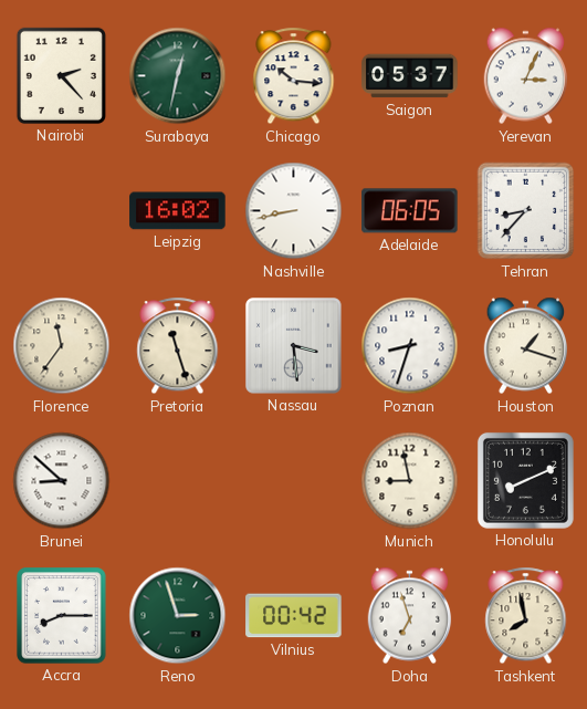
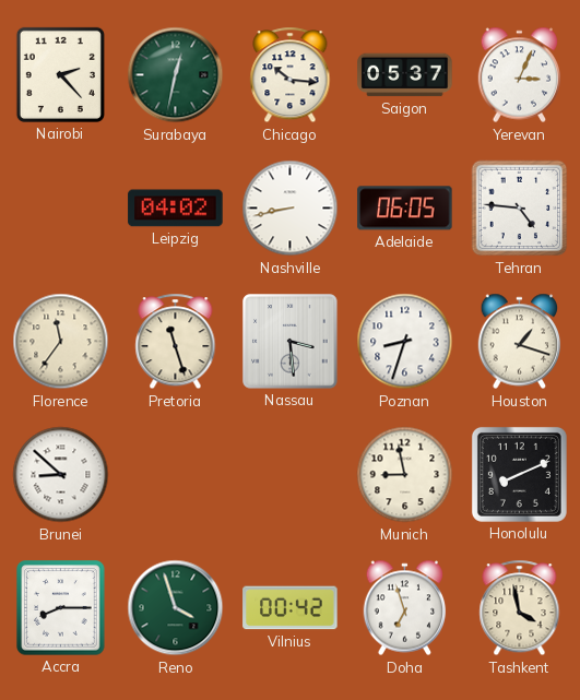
Leipzig: 16:02 -> 04:02 (176, 209)
Tehran: 8:37 -> 4:46 (520, 209)
Reno: 2:57 -> 3:57 (176, 608)
Tashkent: 7:58 -> 3:58 (520, 608)
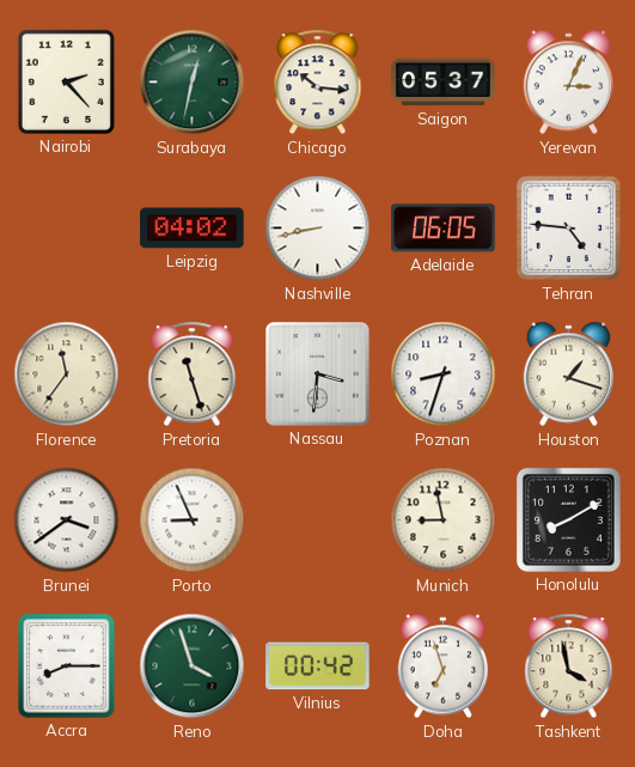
Nassau: 3:29 -> 3:31 (318, 375)
Brunei: 8:52 -> 3:39 (67, 521)
Porto: none -> 8:56 (193, 521)
Honolulu: 8:11 -> 8:10 (568, 519)
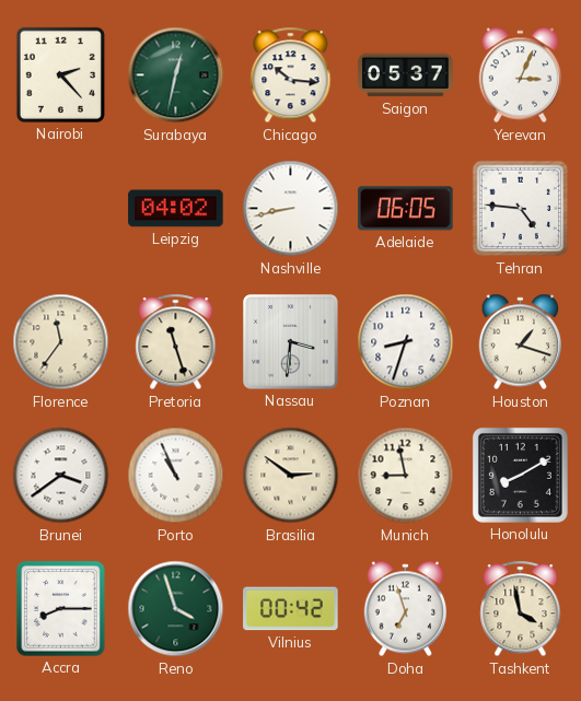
Porto: 8:56 -> 10:56 (176, 476)
Brasilia: none -> 2:51 (291, 476)
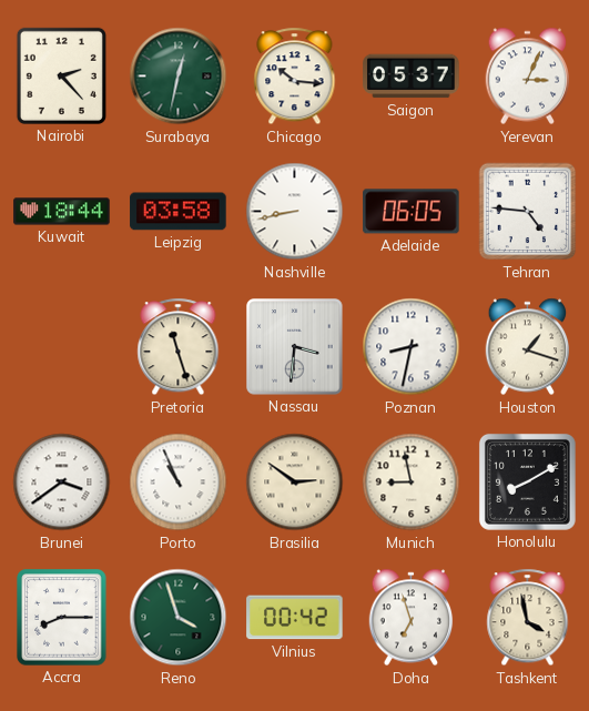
Kuwait: none -> 18:44 (62, 212)
Leipzig: 04:02 -> 03:58 (179, 212)
Florence: 11:36 -> none (61, 342)
Poznan: 8:33 -> 8:32 (412, 347)
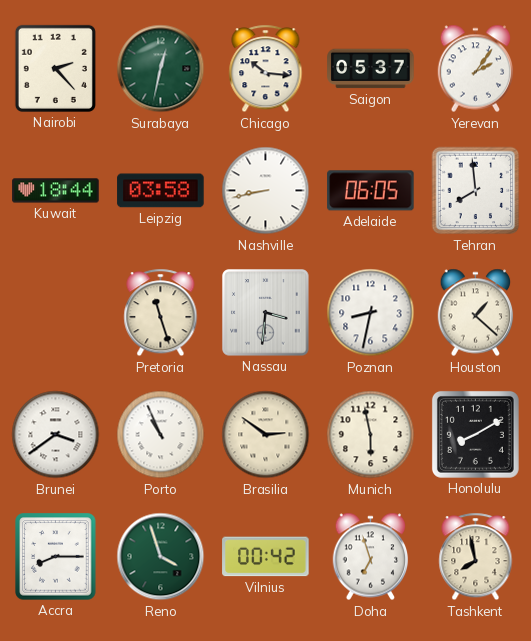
Yerevan: 3:04 -> 2:06 (476, 69)
Tehran: 4:46 -> 7:59 (476, 191)
Houston: 1:18 -> 1:22 (476, 313)
Munich: 8:58 -> 5:58 (371, 435)
Tashkent: 3:58 -> 7:58 (476, 557)
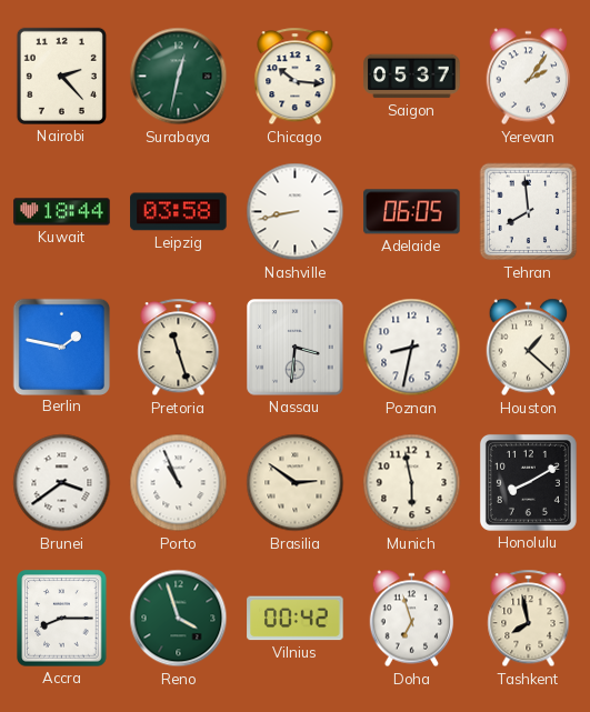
Berlin: none -> 1:47 (61, 347)
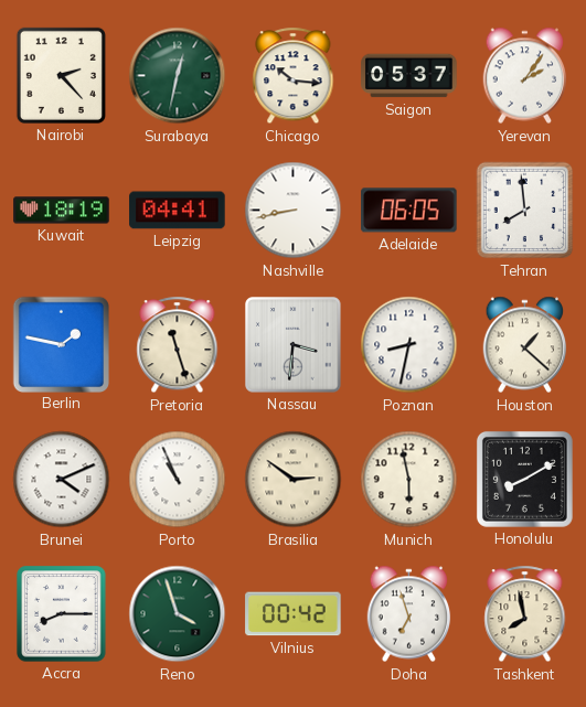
Kuwait: 18:44 -> 18:19 (62, 211)
Leipzig: 03:58 -> 04:41 (178, 211)
Brunei: 3:39 -> 4:11 (62, 480)
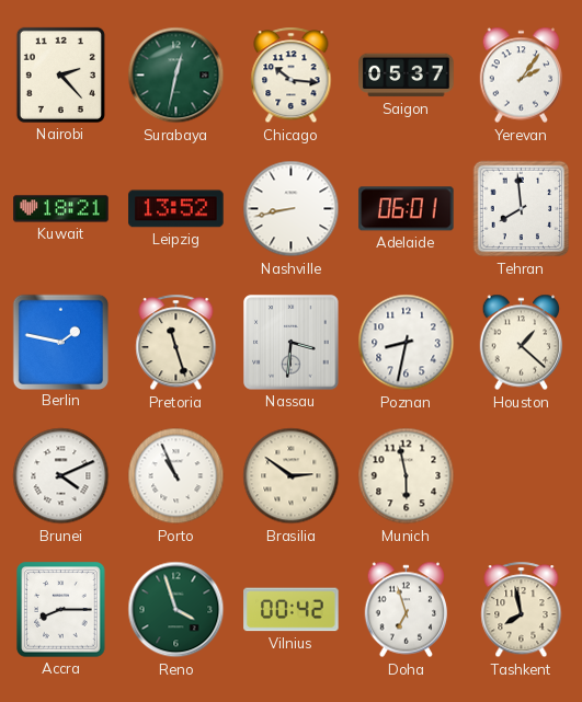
Kuwait: 18:19 -> 18:21 (61, 209)
Leipzig: 04:41 -> 13:52 (176, 209)
Adelaide: 06:05 -> 06:01 (407, 209)
Honolulu: 8:10 -> none (524, 479)
